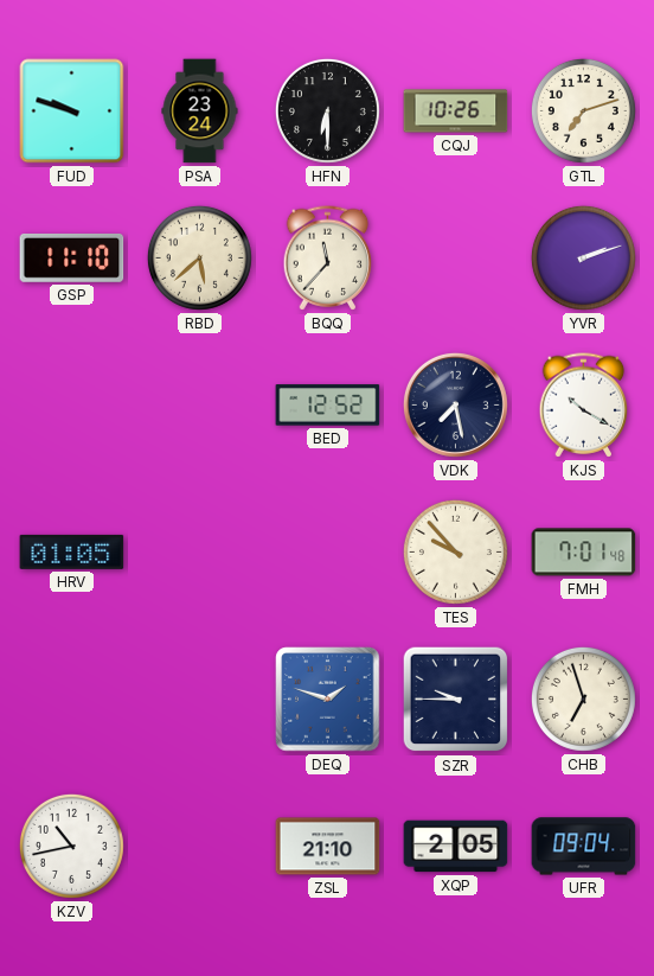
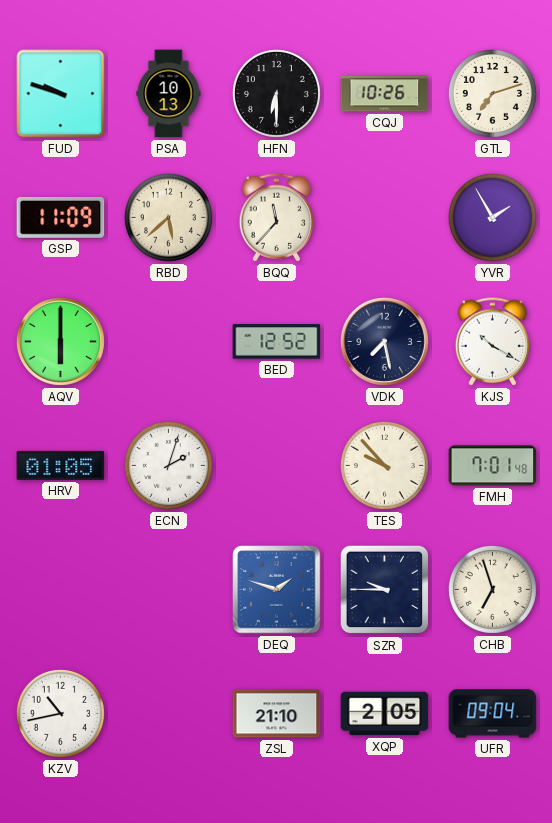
PSA: 23:24 -> 10:13 (169, 94)
GSP: 11:10 -> 11:09 (61, 217)
YVR: 2:12 -> 1:55 (492, 217)
AQV: none -> 6:00 (60, 341)
ECN: none -> 2:03 (168, 465)
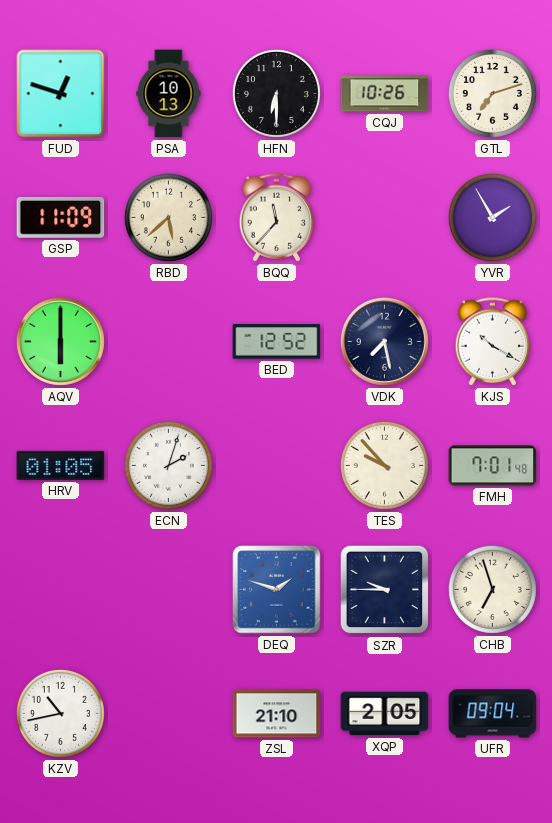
FUD: 9:48 -> 12:48 (61, 94)
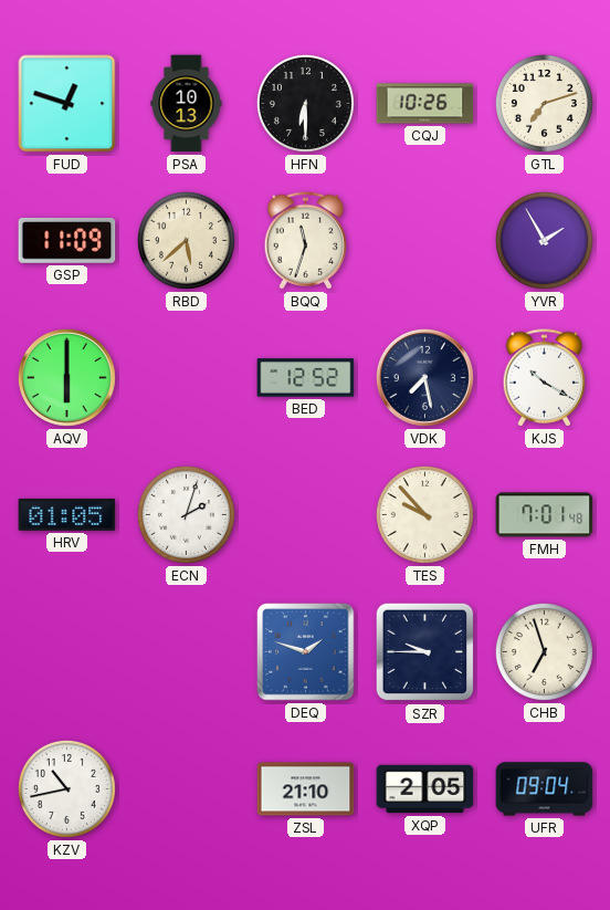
BQQ: 11:37 -> 11:33 (306, 241)
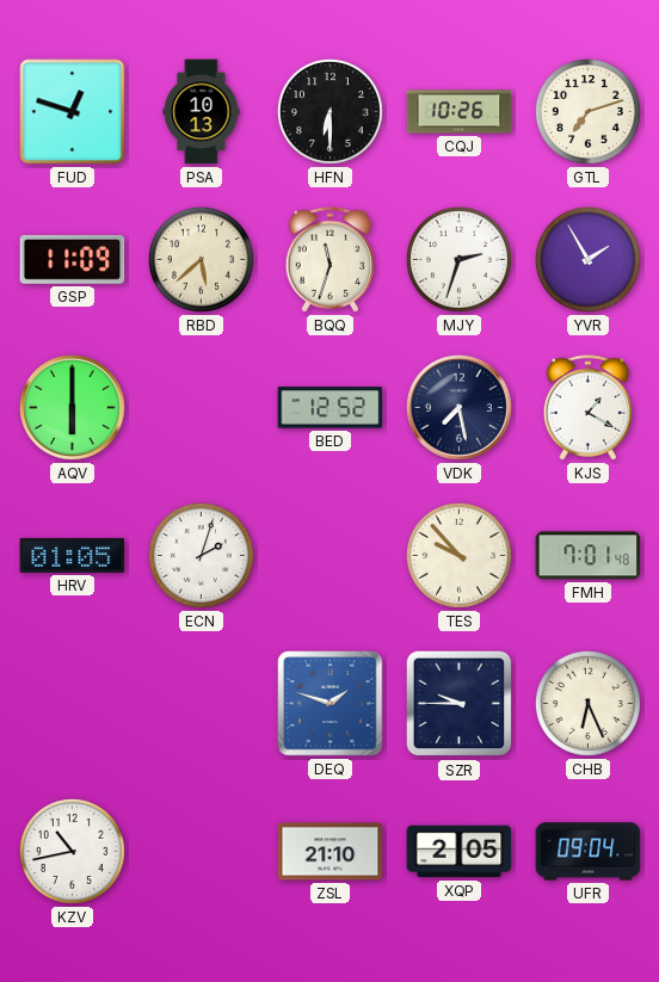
MJY: none -> 2:33 (458, 259)
KJS: 10:20 -> 1:20 (589, 408)
CHB: 6:57 -> 6:26 (587, 703)
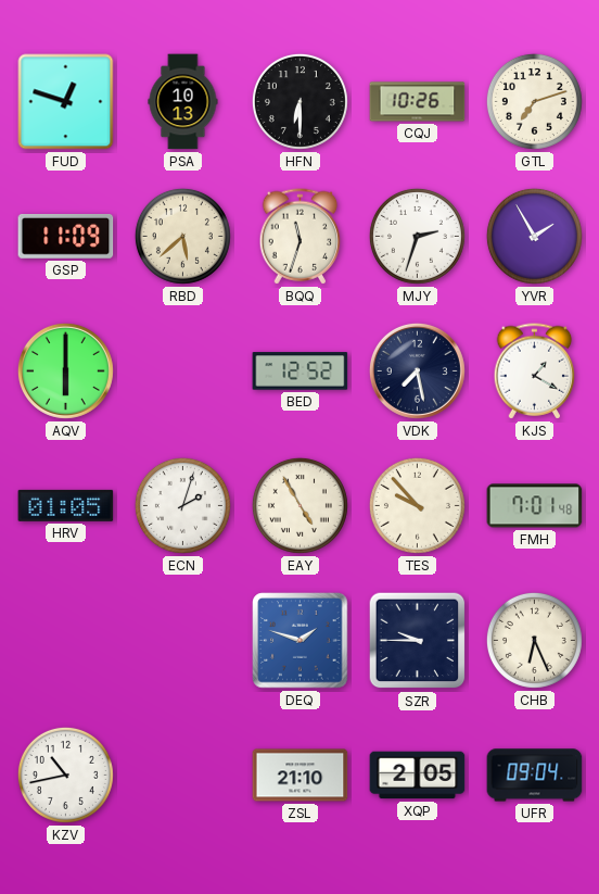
EAY: none -> 4:55 (299, 505)
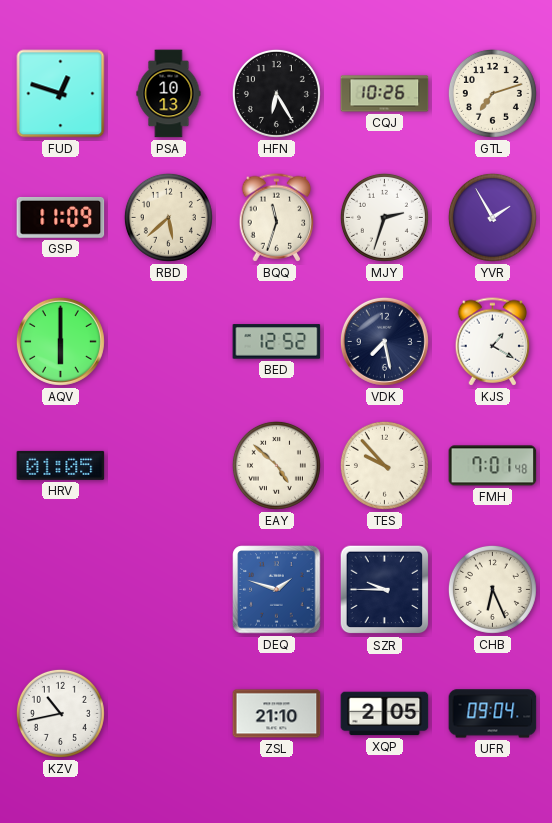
HFN: 6:30 -> 6:25 (276, 93)
ECN: 2:03 -> none (182, 505)
EAY: 4:55 -> 4:52 (276, 465)
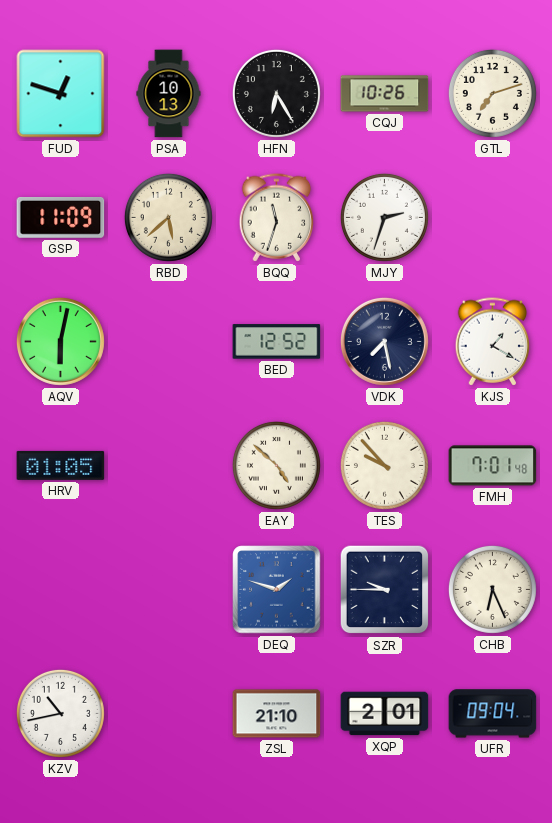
YVR: 1:55 -> none (492, 217)
AQV: 6:00 -> 6:02 (60, 341)
XQP: 2:05 -> 2:01 (385, 714)
